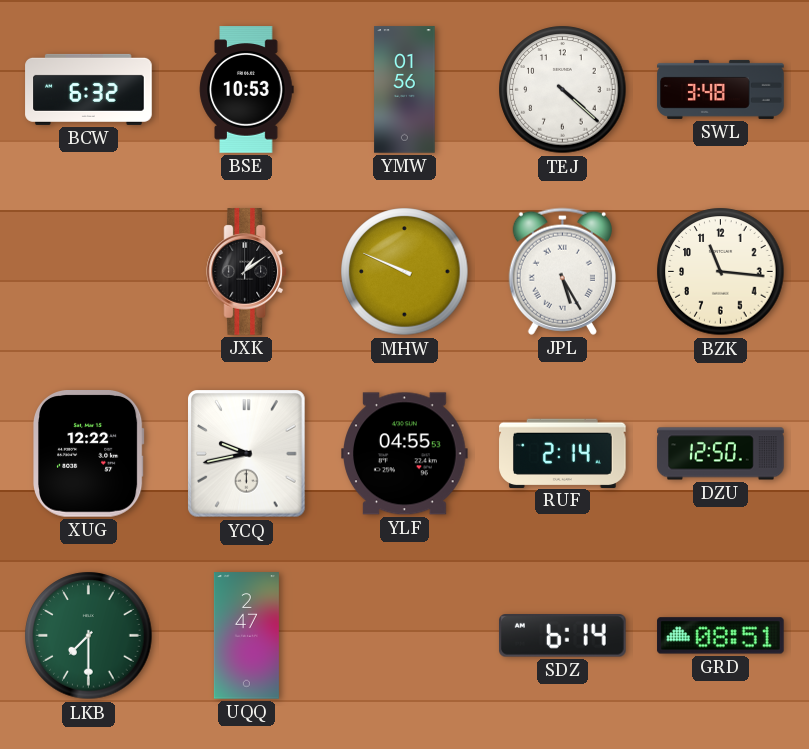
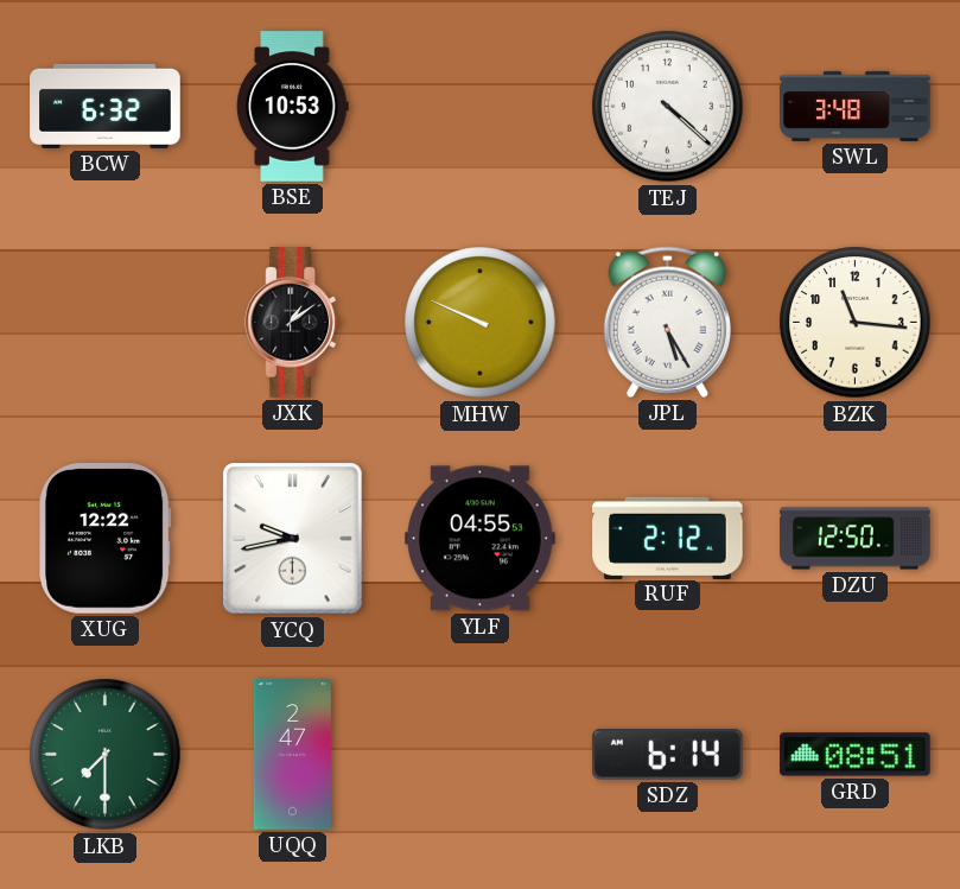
YMW: 01:56 -> none (405, 90)
RUF: 2:14 -> 2:12 (668, 538)
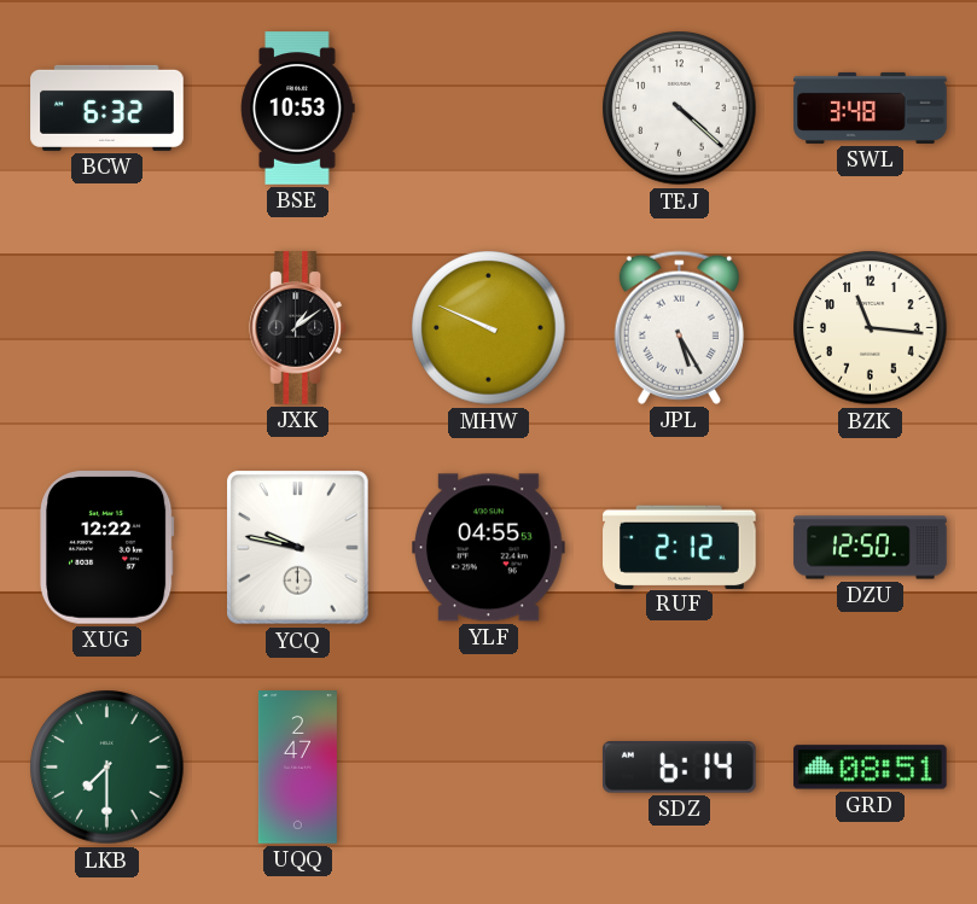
YCQ: 9:43 -> 9:47 (298, 548)
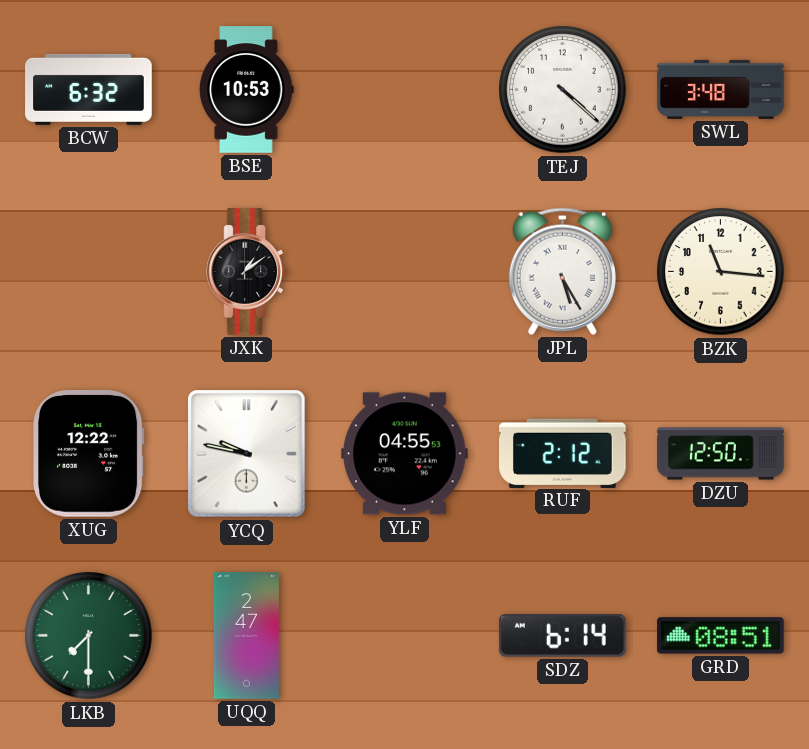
MHW: 9:49 -> none (489, 328)
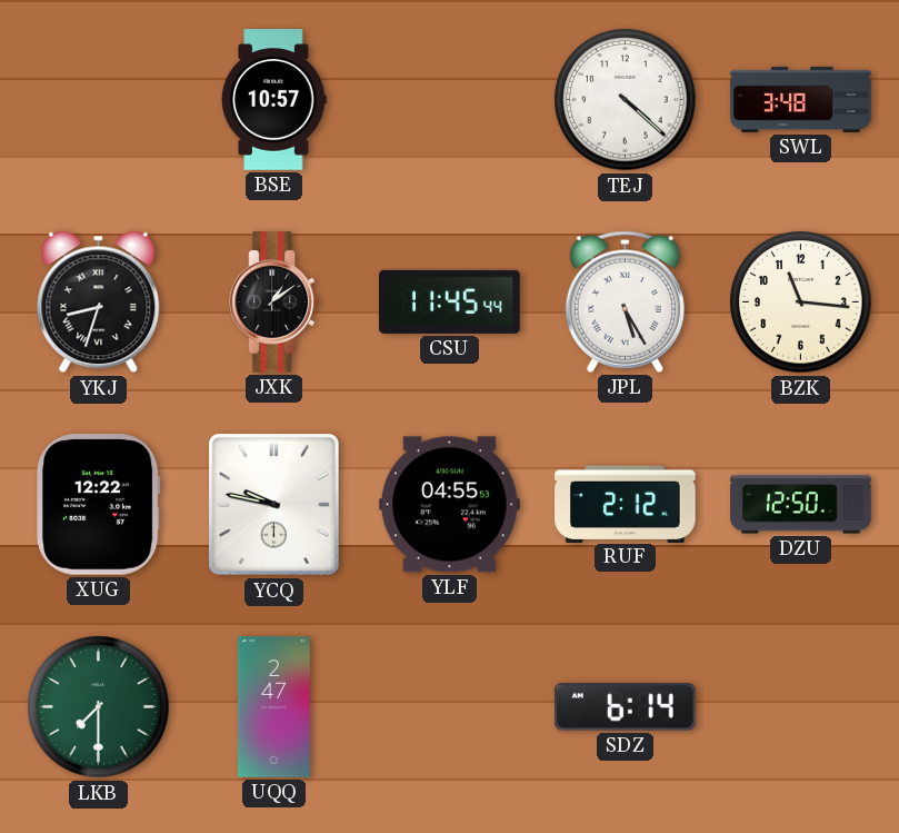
BCW: 6:32 -> none (89, 89)
BSE: 10:53 -> 10:57 (274, 100)
YKJ: none -> 8:33 (99, 303)
CSU: none -> 11:45 (450, 301)
GRD: 08:51 -> none (721, 636)
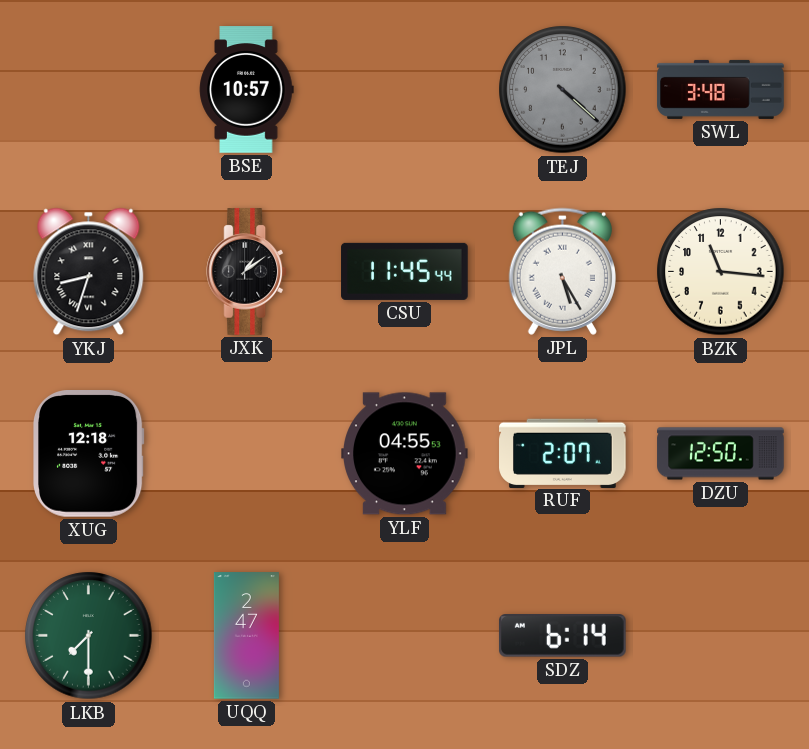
TEJ dial: white -> grey (563, 90)
XUG: 12:22 -> 12:18 (89, 454)
YCQ: 9:47 -> none (274, 505)
RUF: 2:12 -> 2:07 (563, 453)
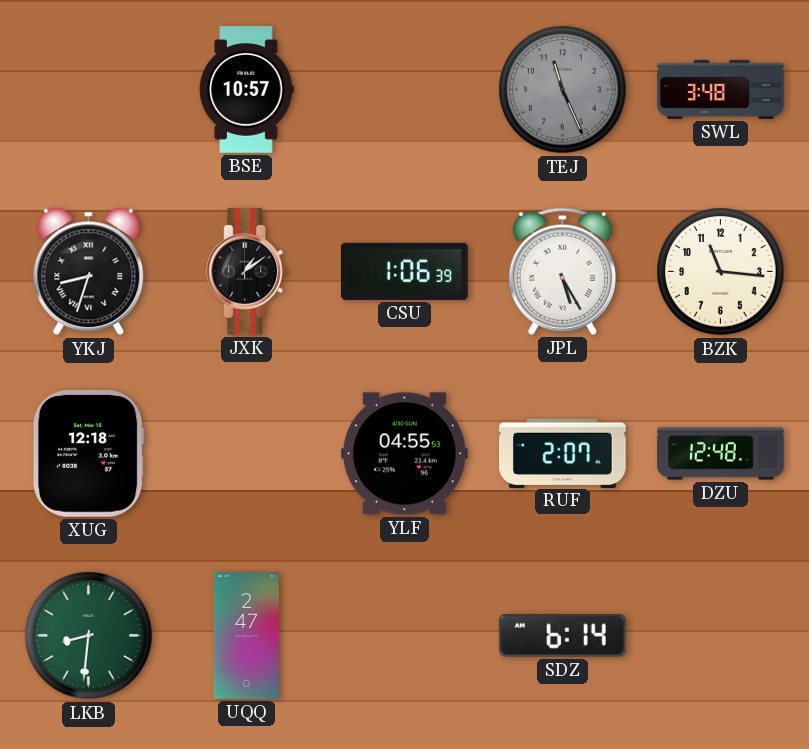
TEJ: 4:22 -> 11:26 (563, 90)
CSU: 11:45 -> 1:06 (405, 271)
DZU: 12:50 -> 12:48 (721, 454)
LKB: 7:30 -> 8:31 (89, 636)
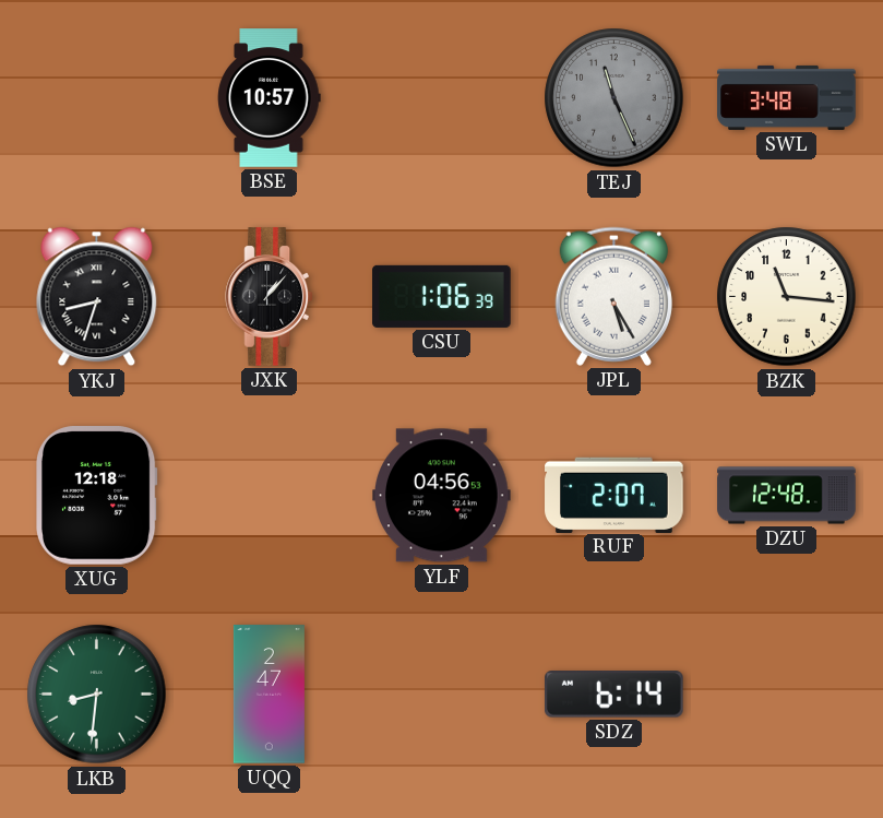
JXK: 1:09 -> 1:07 (270, 297)
YLF: 04:55 -> 04:56 (442, 496)
